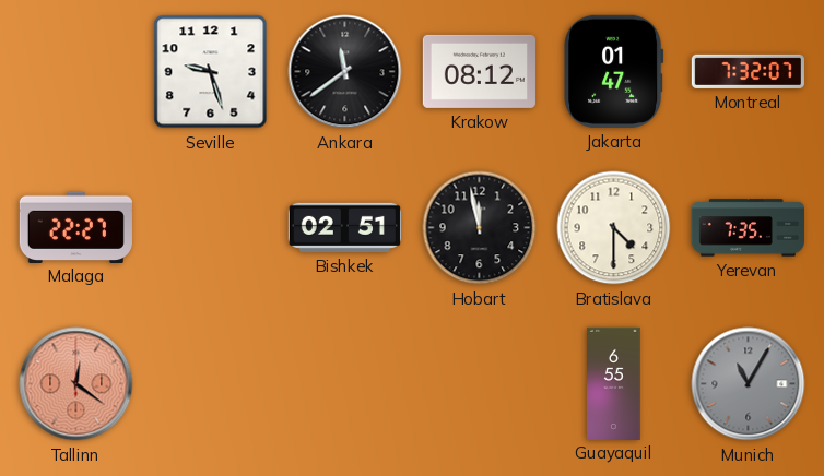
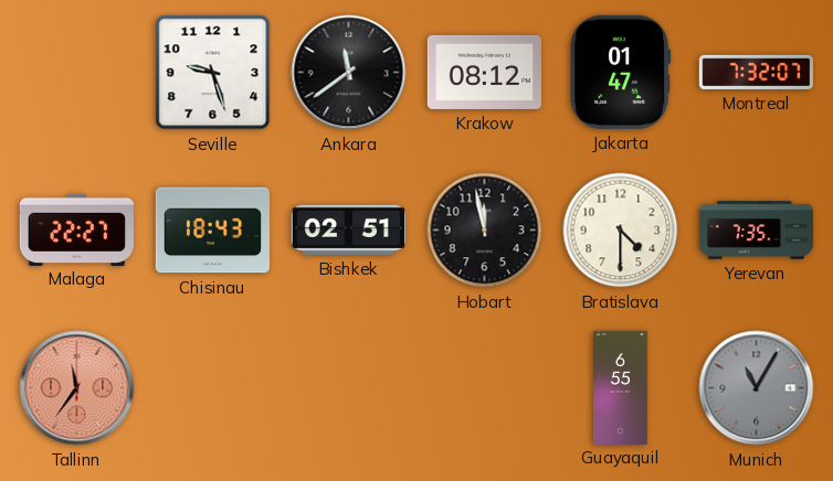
Chisinau: none -> 18:43 (212, 231)
Tallinn: 12:21 -> 11:36 (77, 388)
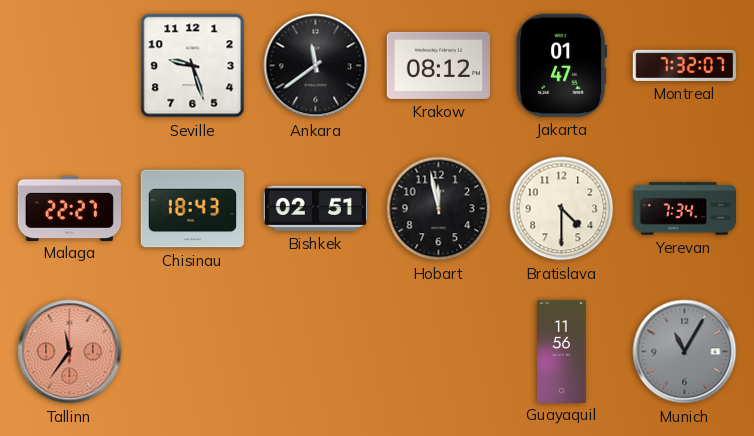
Yerevan: 7:35 -> 7:34 (684, 209)
Guayaquil: 6:55 -> 11:56 (562, 351)
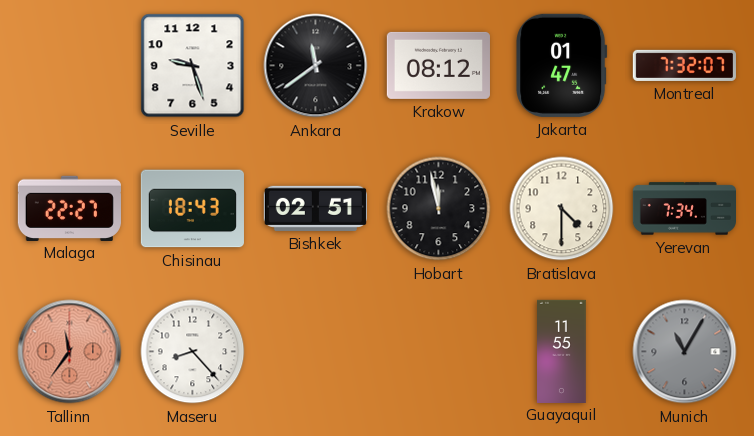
Maseru: none -> 8:23 (193, 352)
Guayaquil: 11:56 -> 11:55 (562, 351)
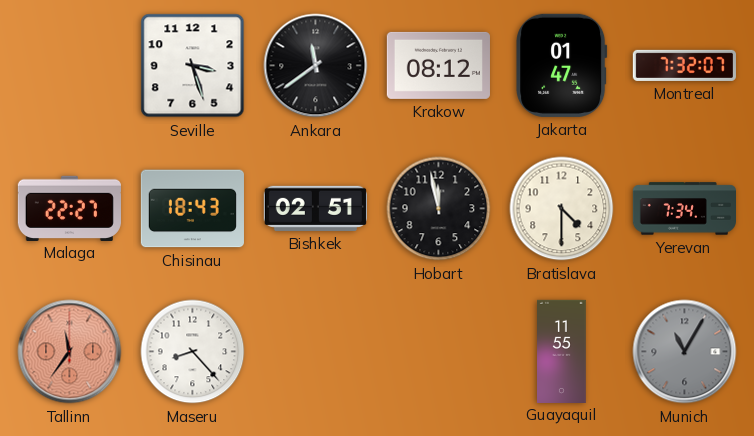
Seville: 9:27 -> 3:27 (193, 66)
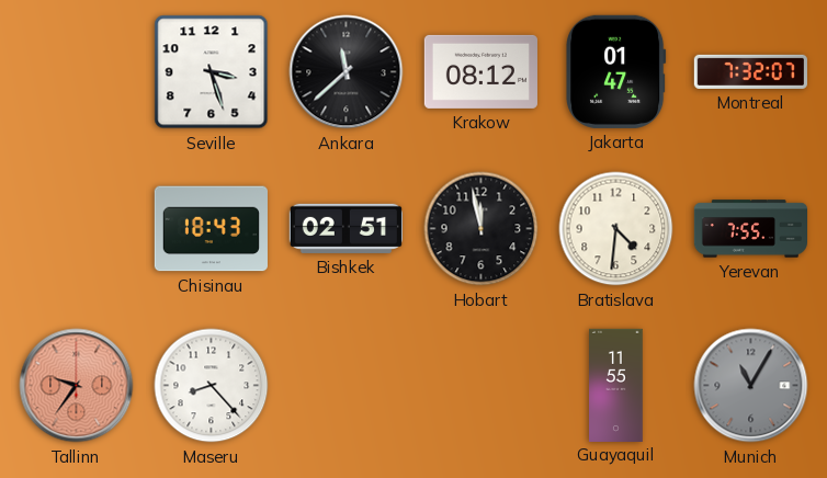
Ankara: 11:39 -> 11:38 (347, 72)
Malaga: 22:27 -> none (69, 208)
Bratislava: 4:30 -> 4:31 (616, 229)
Yerevan: 7:34 -> 7:55 (750, 229)
Tallinn: 11:36 -> 9:36 (77, 386)
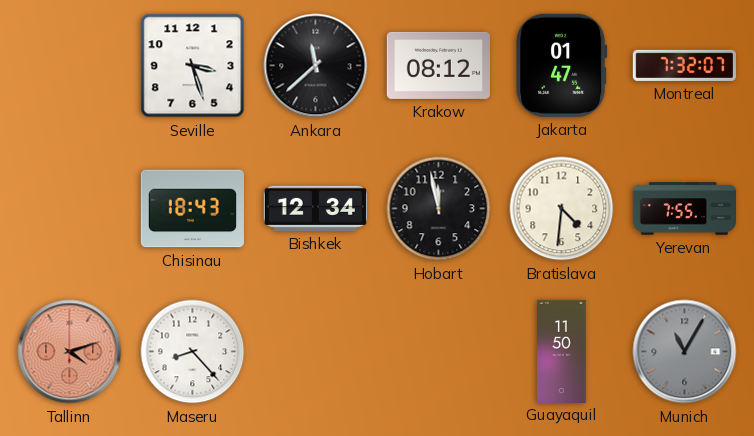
Bishkek: 02:51 -> 12:34 (315, 208)
Tallinn: 9:36 -> 4:12 (70, 352)
Guayaquil: 11:55 -> 11:50 (562, 351)
